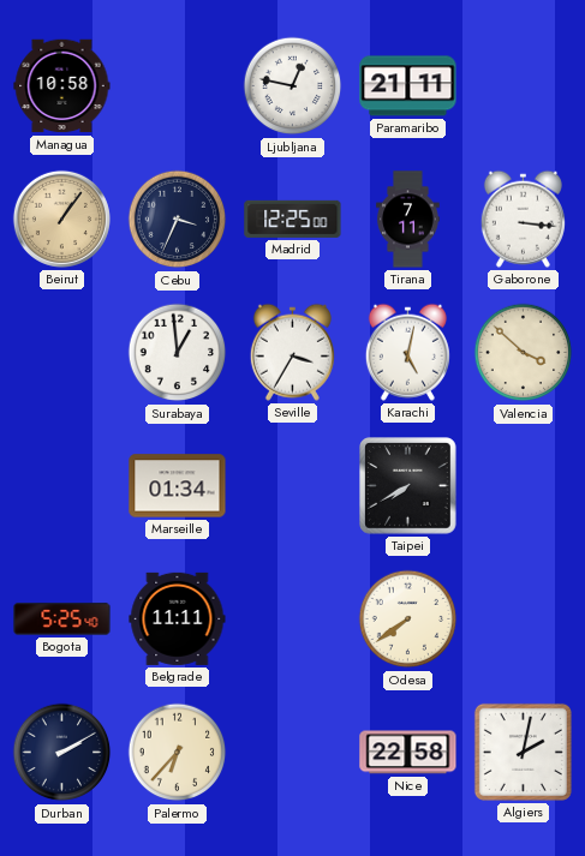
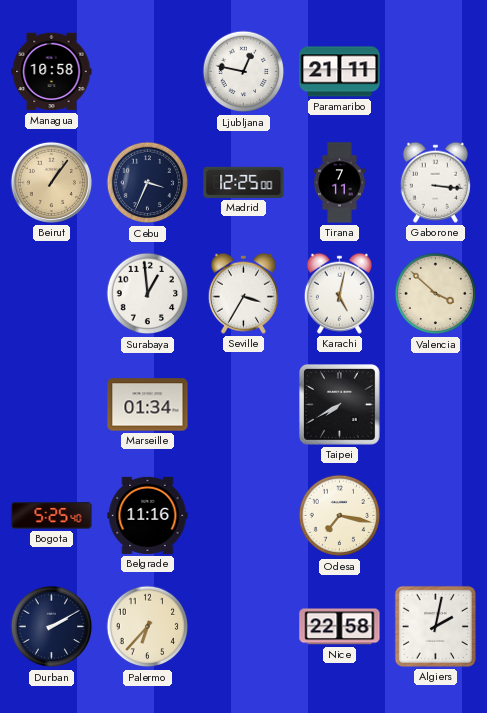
Belgrade: 11:11 -> 11:16 (148, 515)
Odesa: 7:39 -> 7:17 (340, 516)
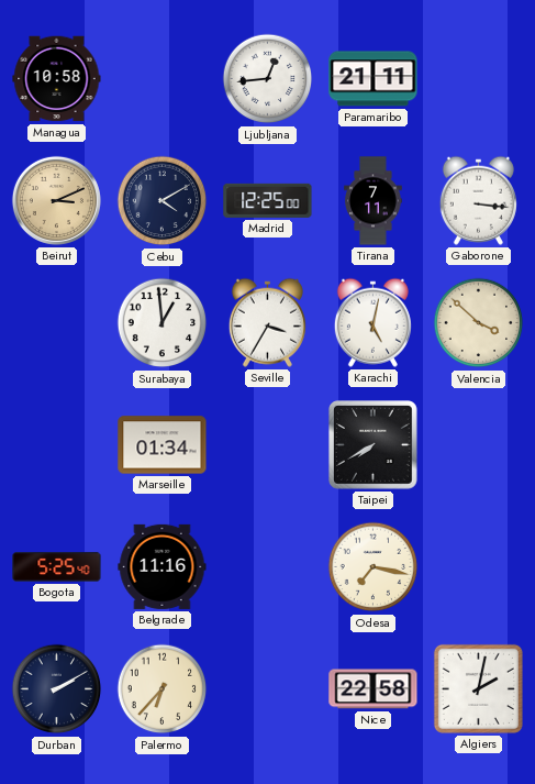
Ljubljana: 12:47 -> 12:44 (268, 79)
Beirut: 1:06 -> 3:11 (56, 200)
Cebu: 3:34 -> 4:10 (163, 201)
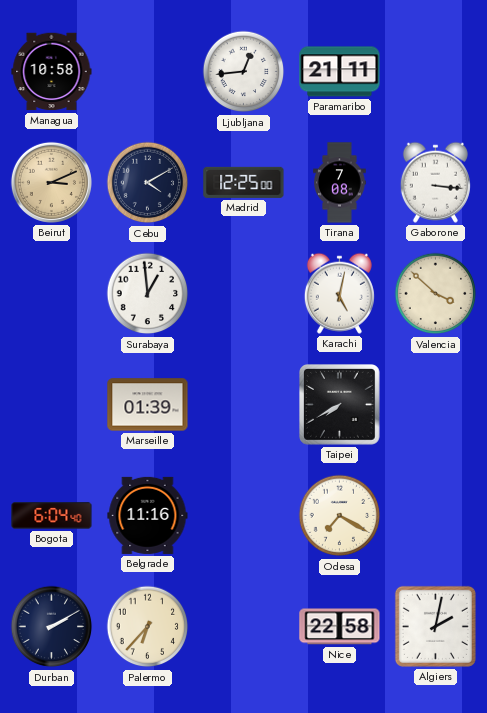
Tirana: 7:11 -> 7:08 (340, 183)
Seville: 3:35 -> none (267, 322)
Marseille: 01:34 -> 01:39 (148, 405)
Bogota: 5:25 -> 6:04 (52, 516)
Odesa: 7:17 -> 7:20 (340, 516)
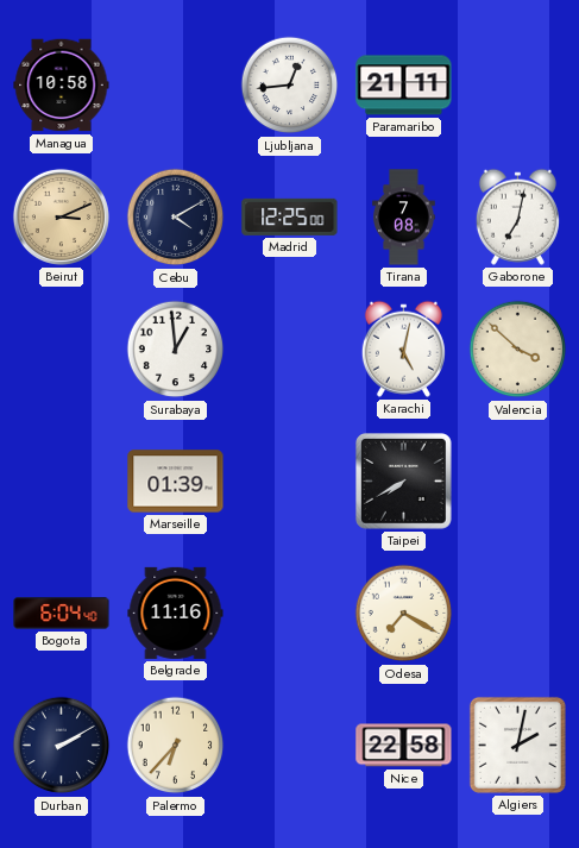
Gaborone: 3:16 -> 7:02 (517, 216)
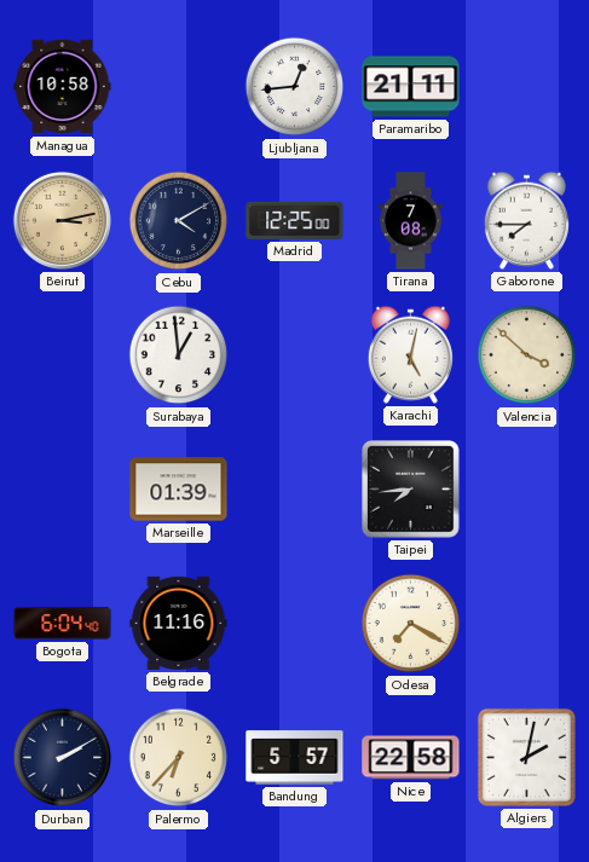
Beirut: 3:11 -> 3:13 (62, 220)
Gaborone: 7:02 -> 7:45 (526, 220)
Taipei: 7:40 -> 7:44 (411, 490)
Bandung: none -> 5:57 (295, 758)
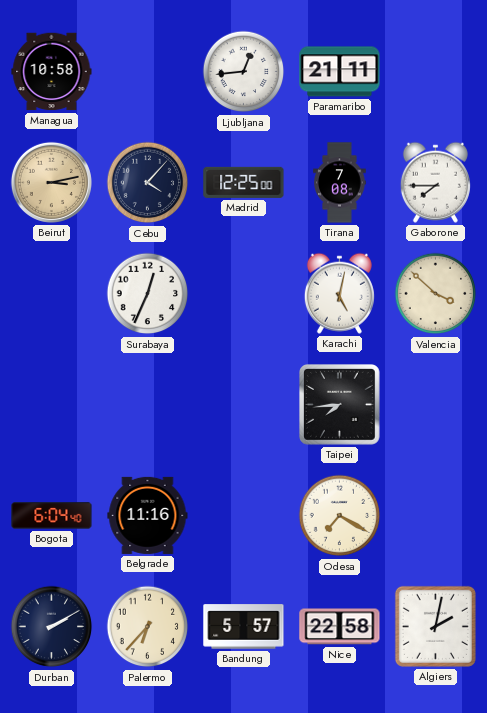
Cebu: 4:10 -> 4:07 (148, 183)
Surabaya: 12:59 -> 12:34 (148, 294)
Marseille: 01:39 -> none (179, 490)
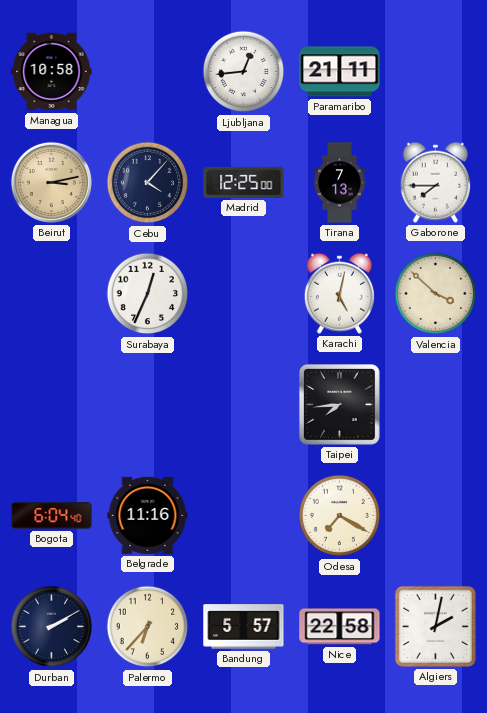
Tirana: 7:08 -> 7:13 (340, 183)
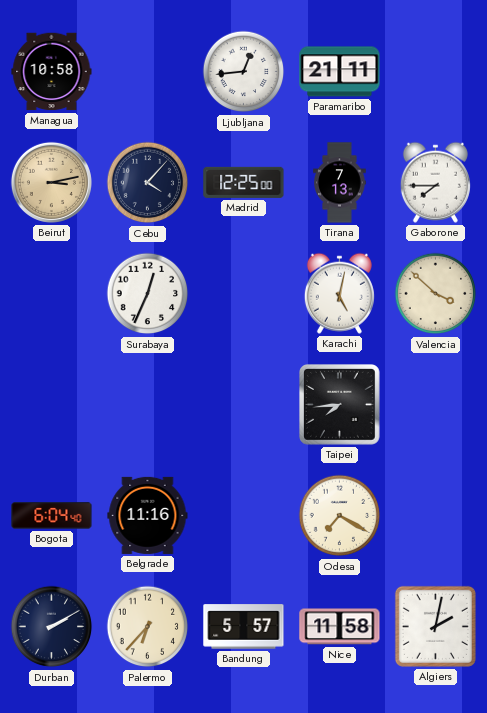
Nice: 22:58 -> 11:58 (340, 627)
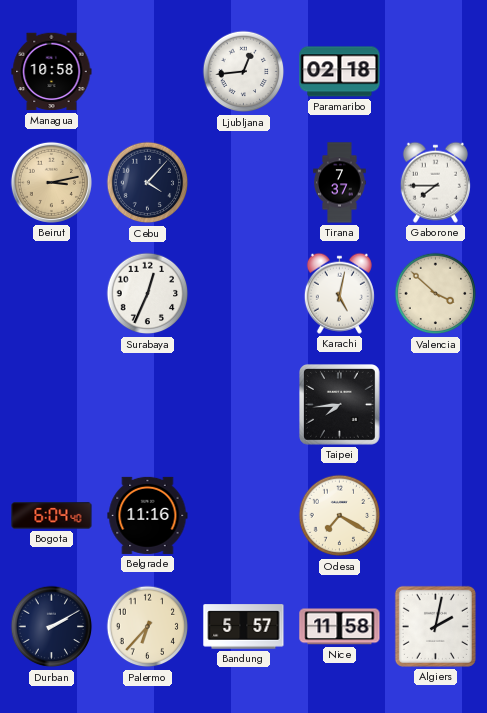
Paramaribo: 21:11 -> 02:18 (340, 72)
Madrid: 12:25 -> none (244, 182)
Tirana: 7:13 -> 7:37 (340, 183)
